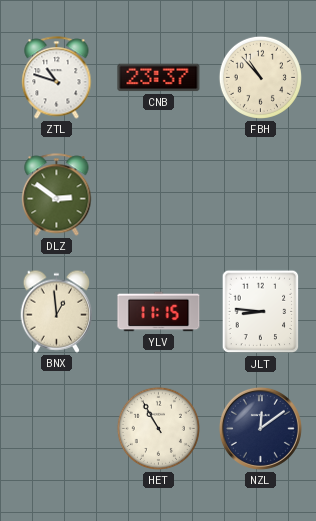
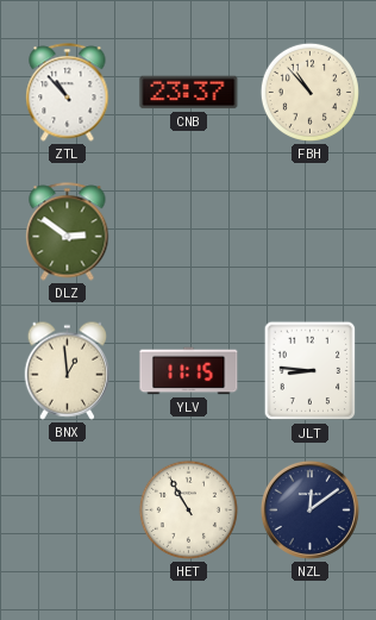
ZTL: 10:48 -> 10:53 (68, 93)
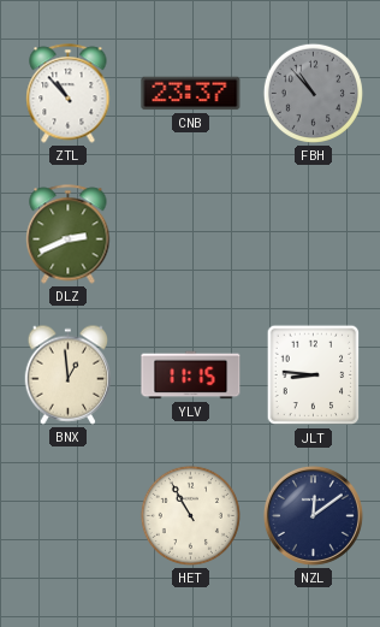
FBH dial: cream -> grey (313, 93)
DLZ: 2:51 -> 2:41 (69, 235)
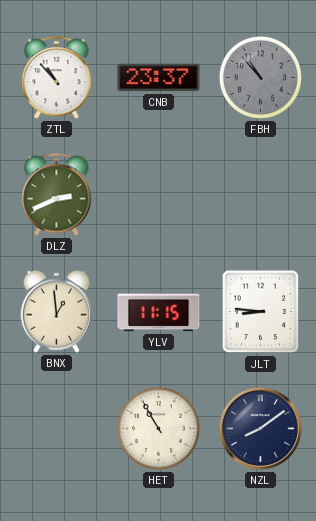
NZL: 12:09 -> 8:09 (260, 428)
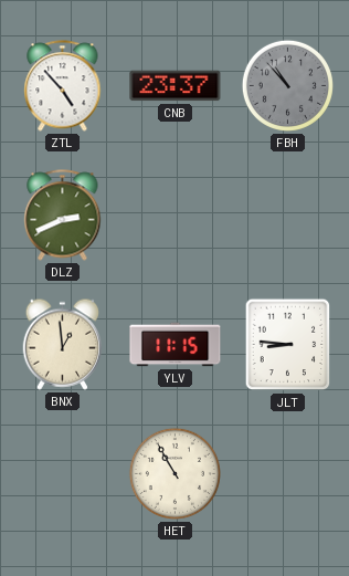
ZTL: 10:53 -> 4:53 (63, 86)
NZL: 8:09 -> none (260, 428)
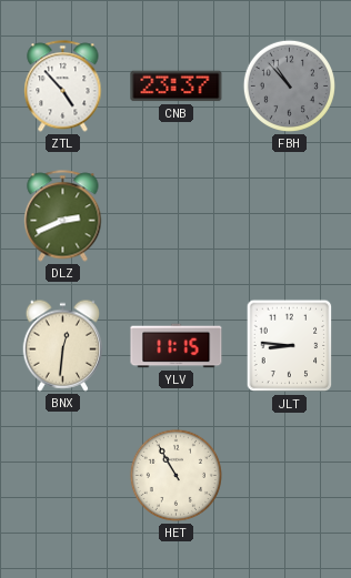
BNX: 12:59 -> 12:31 (63, 345)
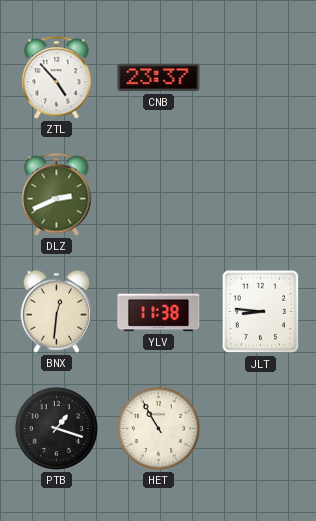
FBH: 10:53 -> none (289, 85)
YLV: 11:15 -> 11:38 (159, 312)
PTB: none -> 1:18 (56, 428)
